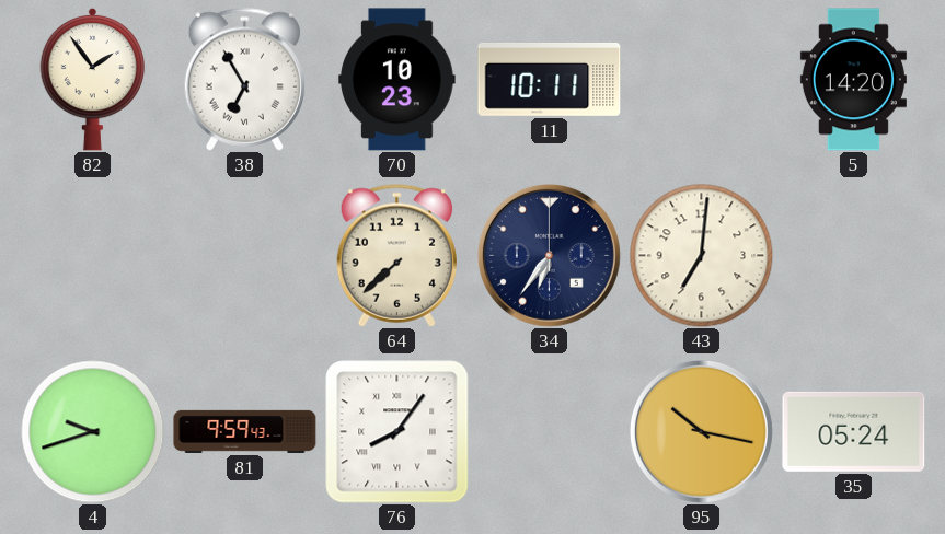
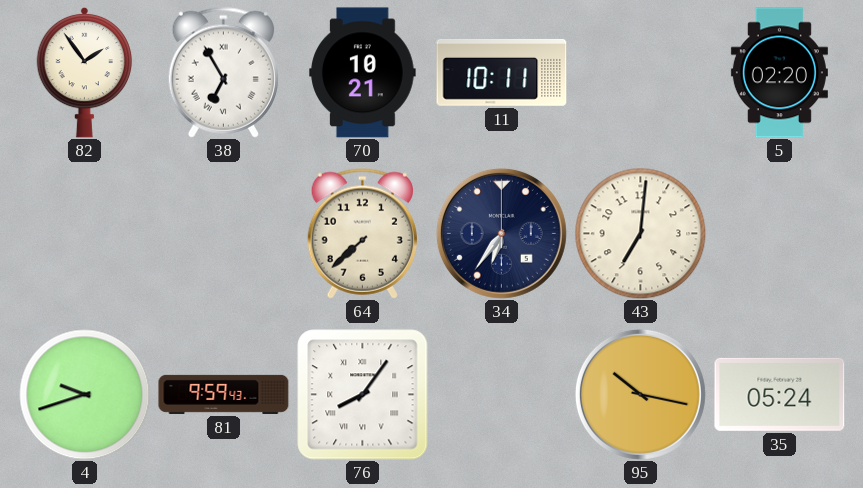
70: 10:23 -> 10:21 (363, 73)
5: 14:20 -> 02:20 (779, 73)
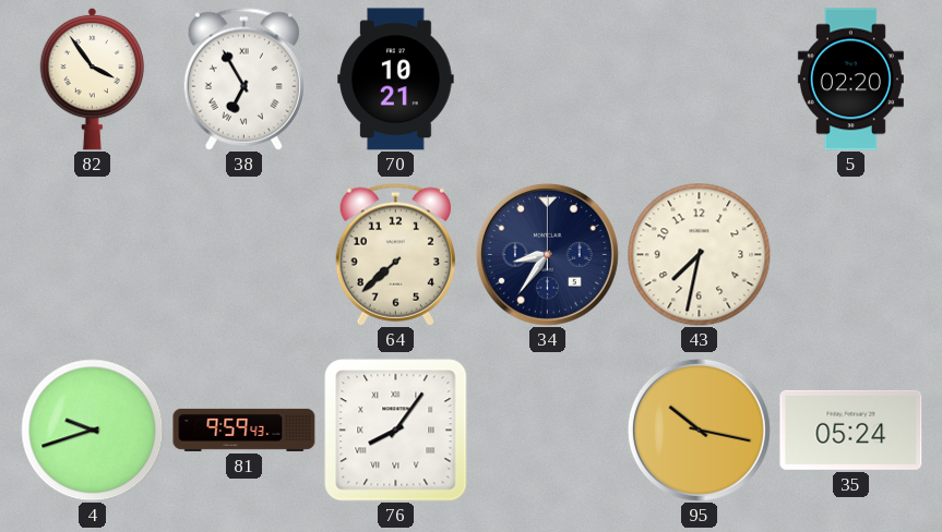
82: 1:54 -> 3:54 (93, 78)
11: 10:11 -> none (502, 73)
34: 6:36 -> 8:36 (547, 254)
43: 7:01 -> 7:32 (700, 255)
